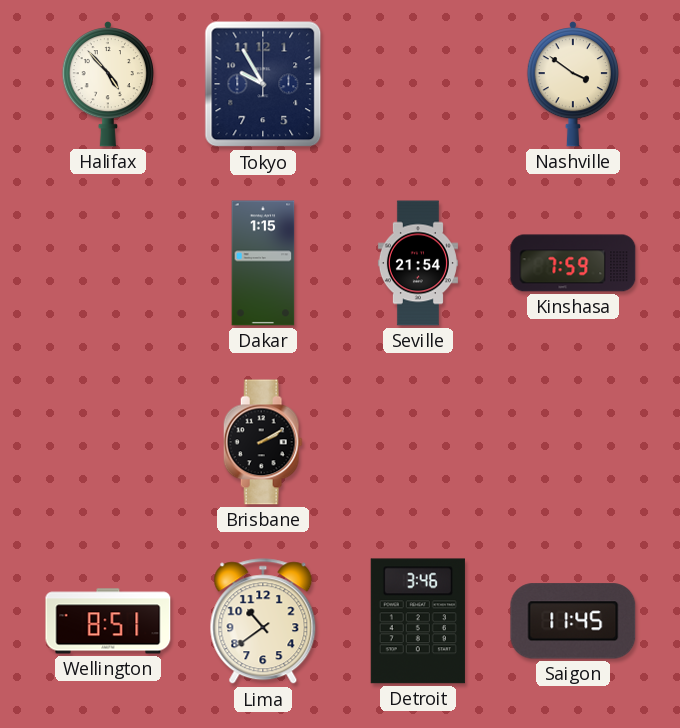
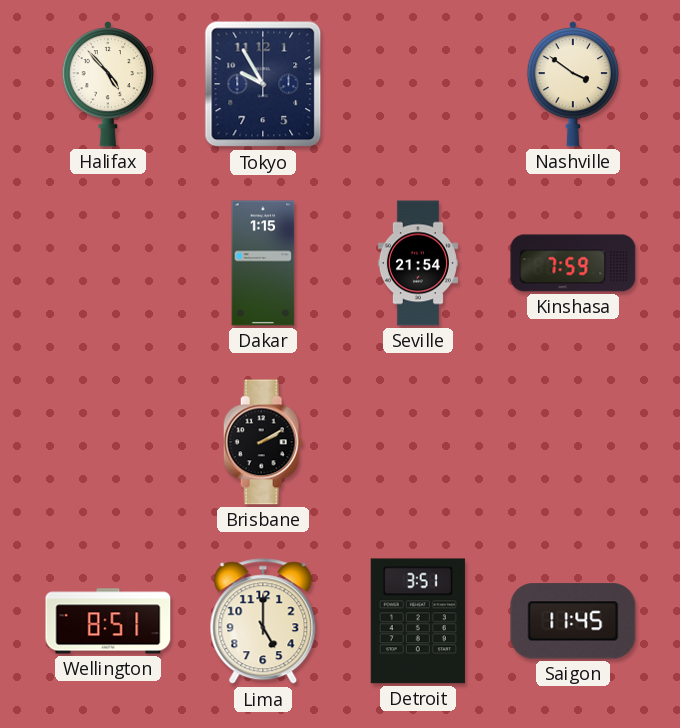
Lima: 10:39 -> 5:00 (263, 622)
Detroit: 3:46 -> 3:51 (418, 621)
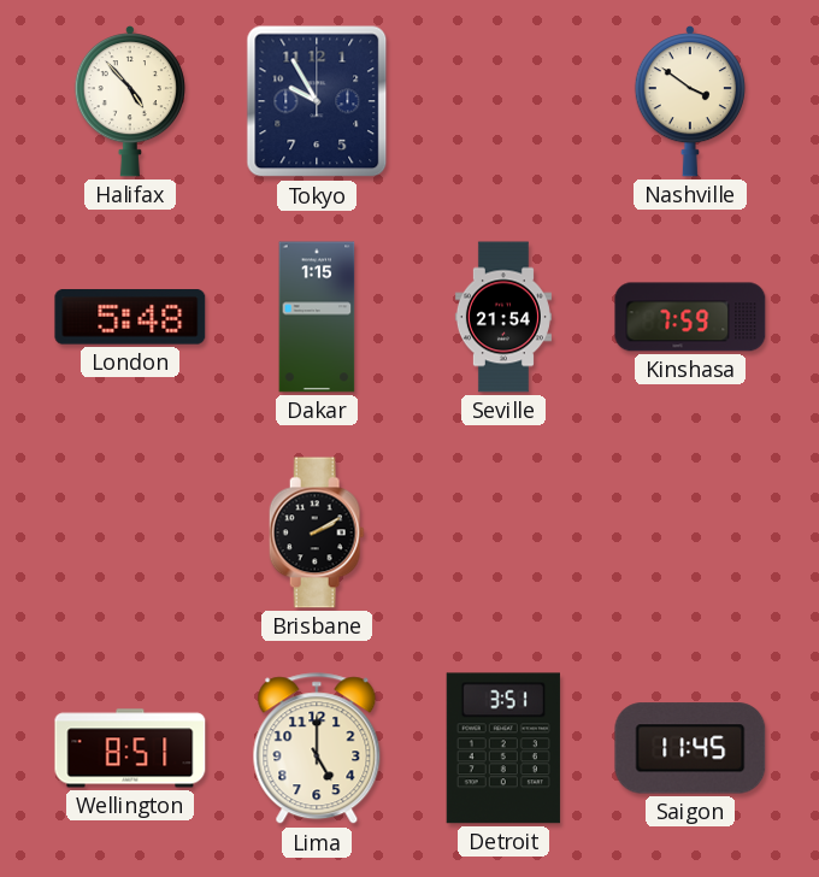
London: none -> 5:48 (130, 318)
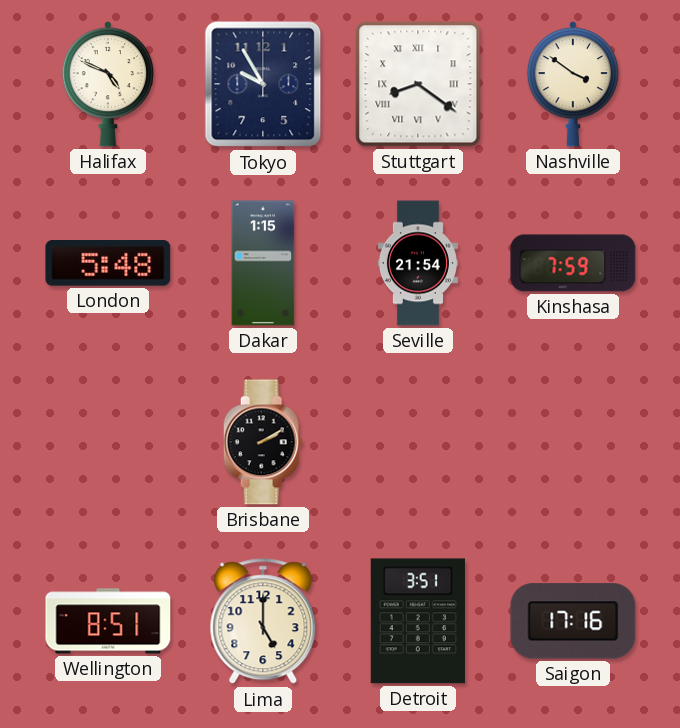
Halifax: 4:53 -> 4:49 (108, 85)
Stuttgart: none -> 8:21 (418, 84)
Saigon: 11:45 -> 17:16 (573, 621)
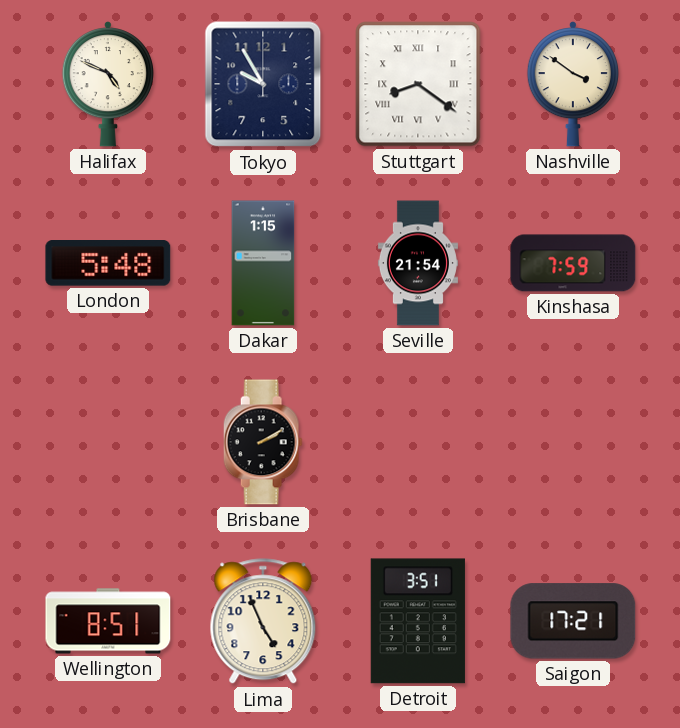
Lima: 5:00 -> 4:56 (263, 622)
Saigon: 17:16 -> 17:21 (573, 621)
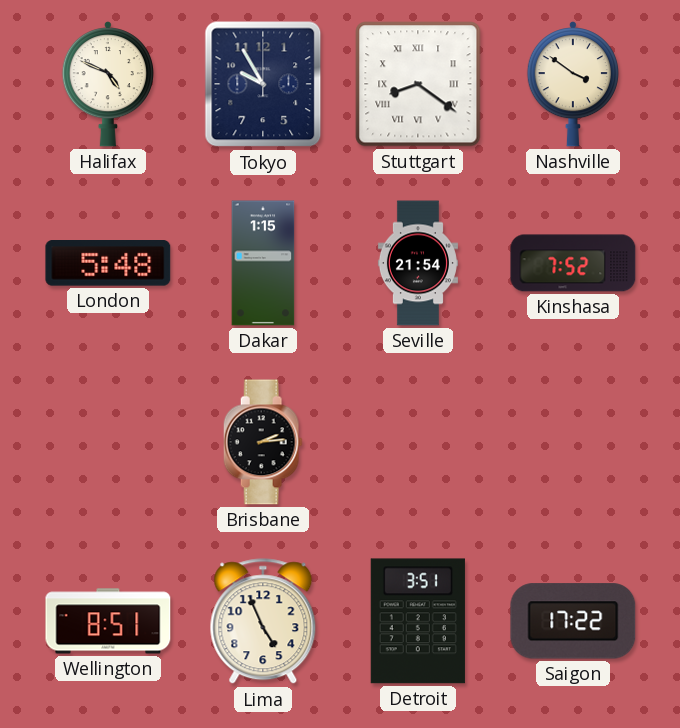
Kinshasa: 7:59 -> 7:52 (573, 263)
Brisbane: 2:10 -> 2:14 (263, 442)
Saigon: 17:21 -> 17:22 (573, 621)
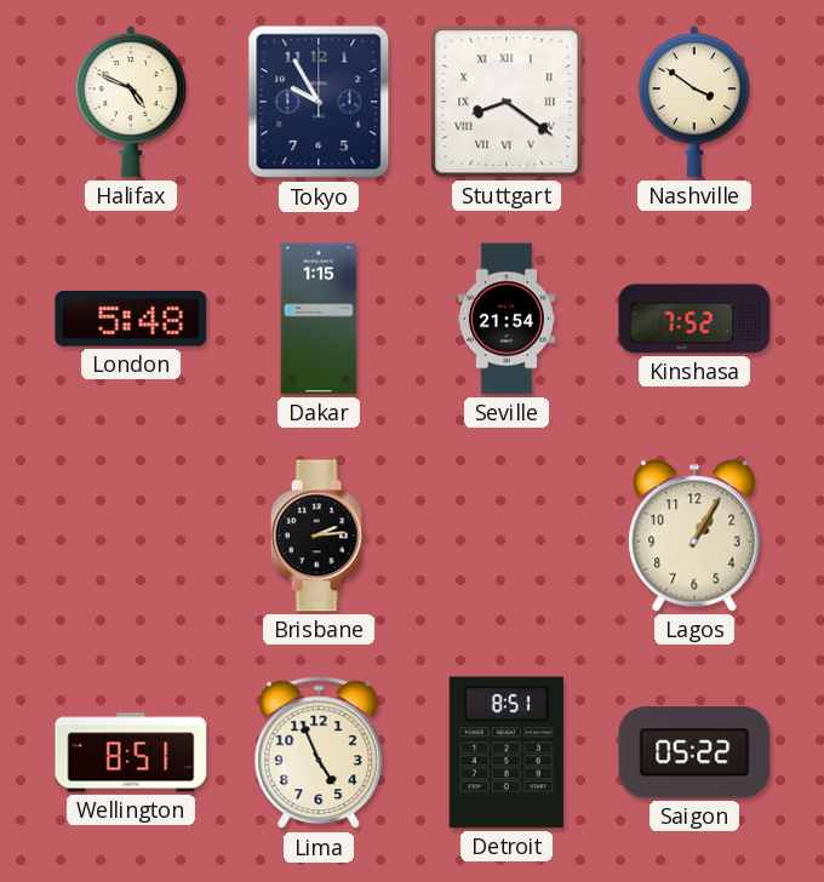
Lagos: none -> 1:05 (694, 535)
Detroit: 3:51 -> 8:51 (507, 752)
Saigon: 17:22 -> 05:22 (694, 752)
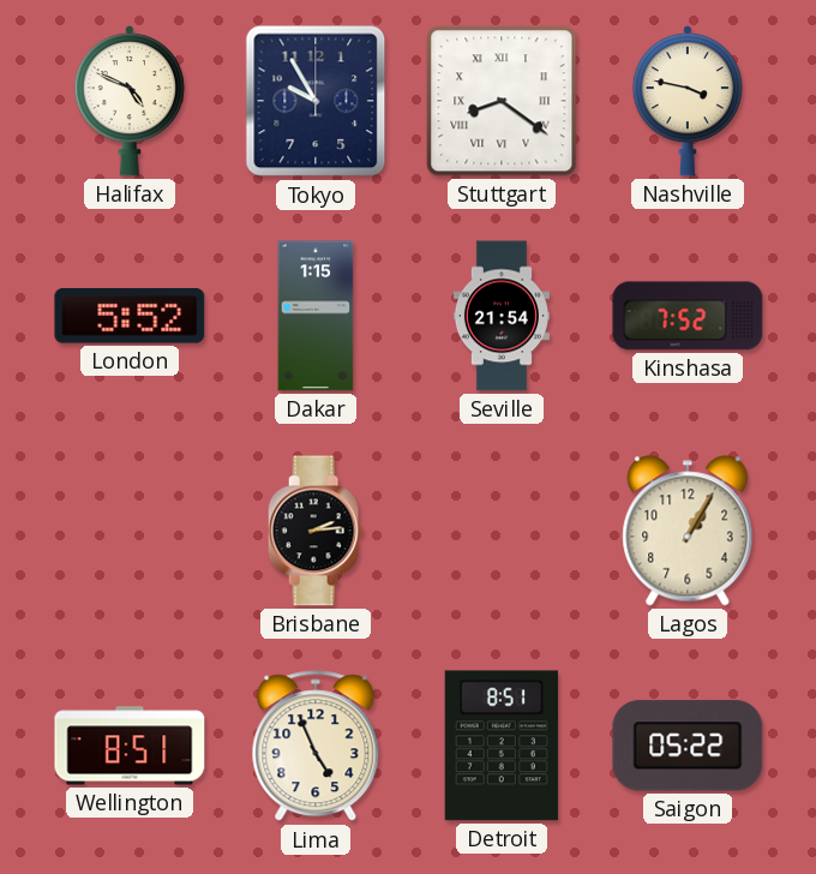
Nashville: 3:51 -> 3:47 (688, 102)
London: 5:48 -> 5:52 (130, 317)
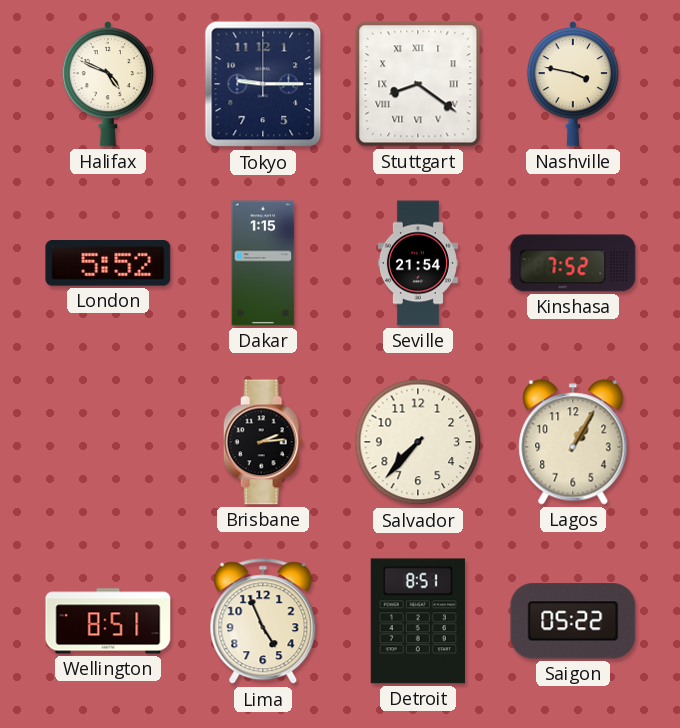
Tokyo: 9:55 -> 9:15 (263, 84)
Salvador: none -> 7:37 (418, 442)
